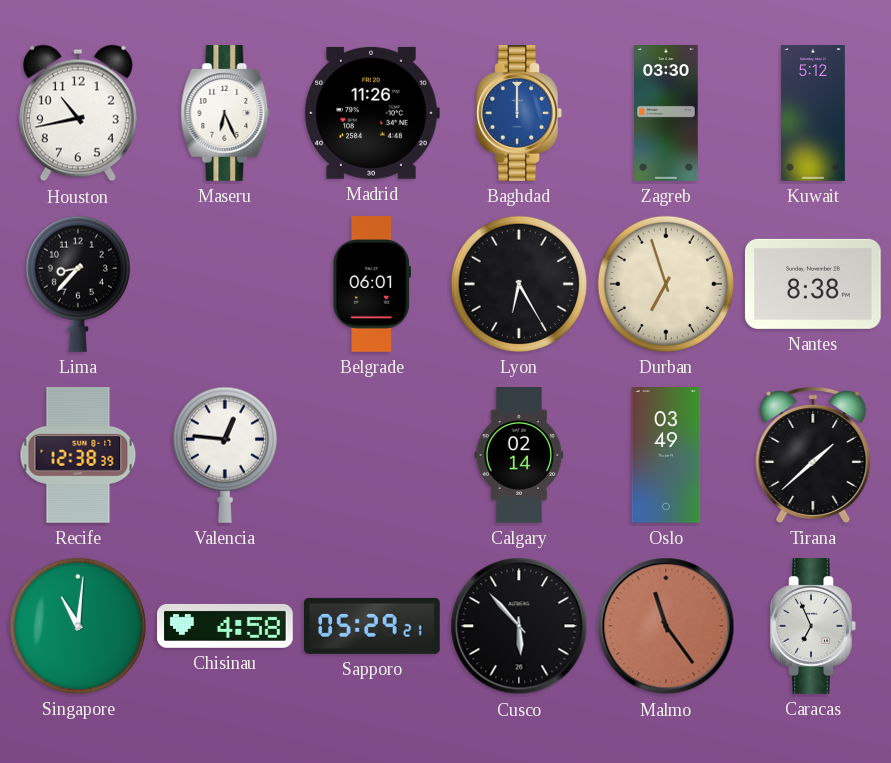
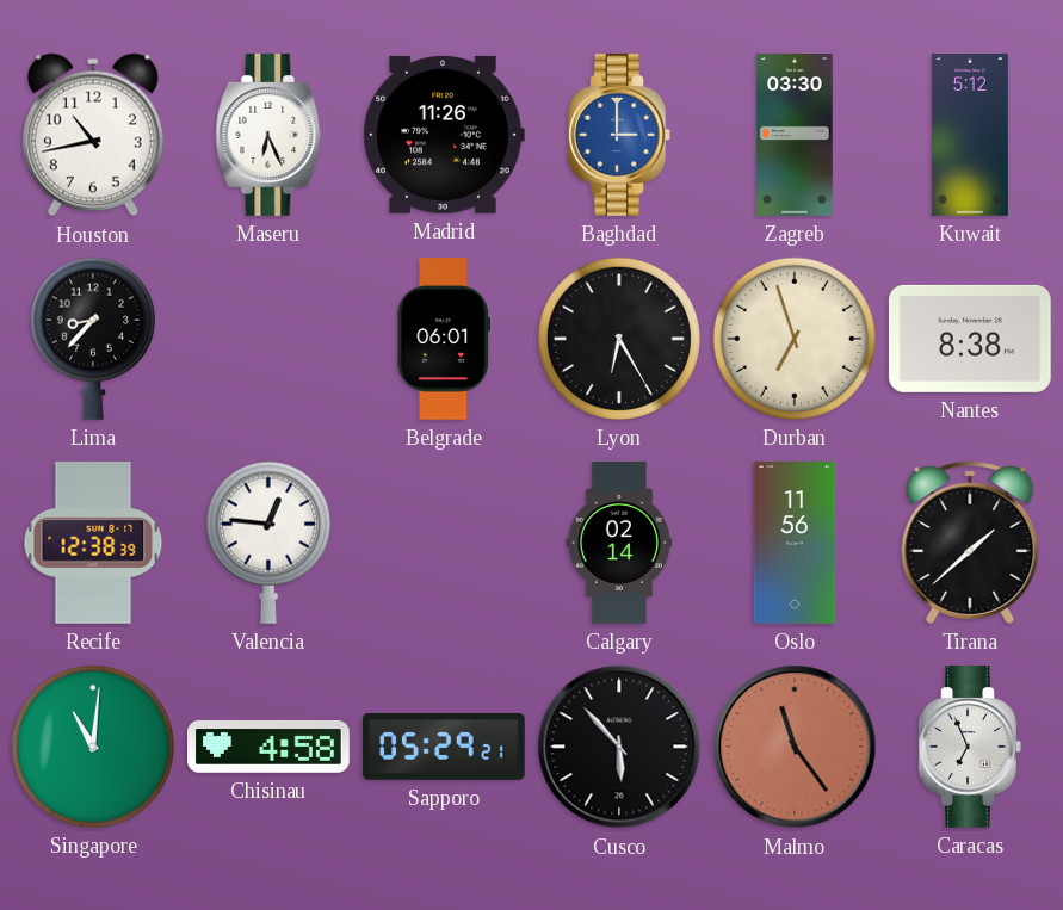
Baghdad: 12:00 -> 3:00 (619, 136)
Oslo: 03:49 -> 11:56 (795, 544)
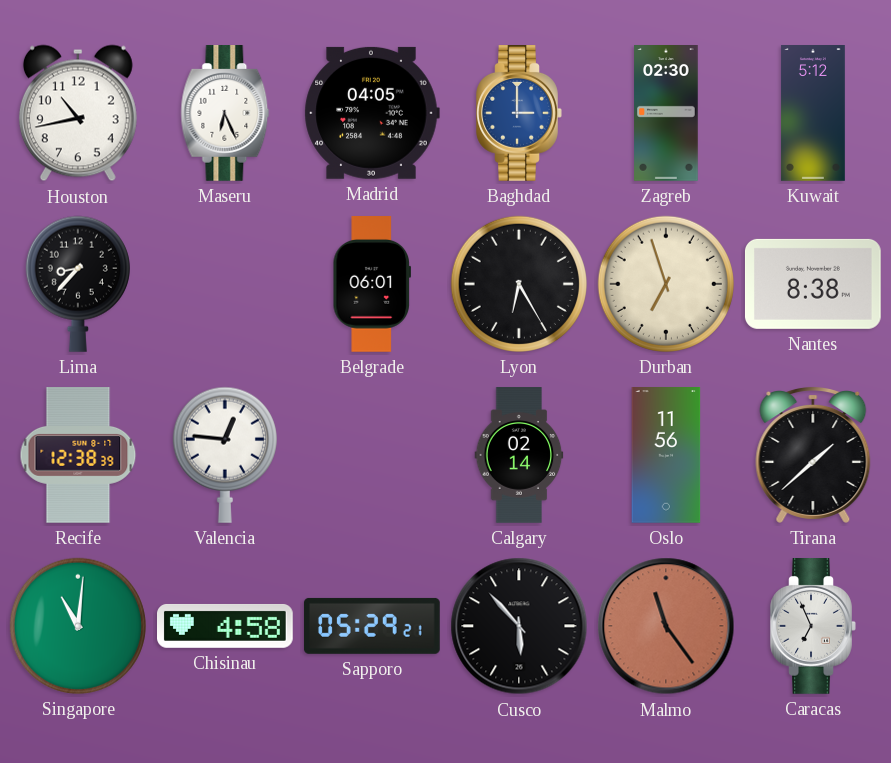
Madrid: 11:26 -> 04:05 (372, 113)
Zagreb: 03:30 -> 02:30 (666, 113)
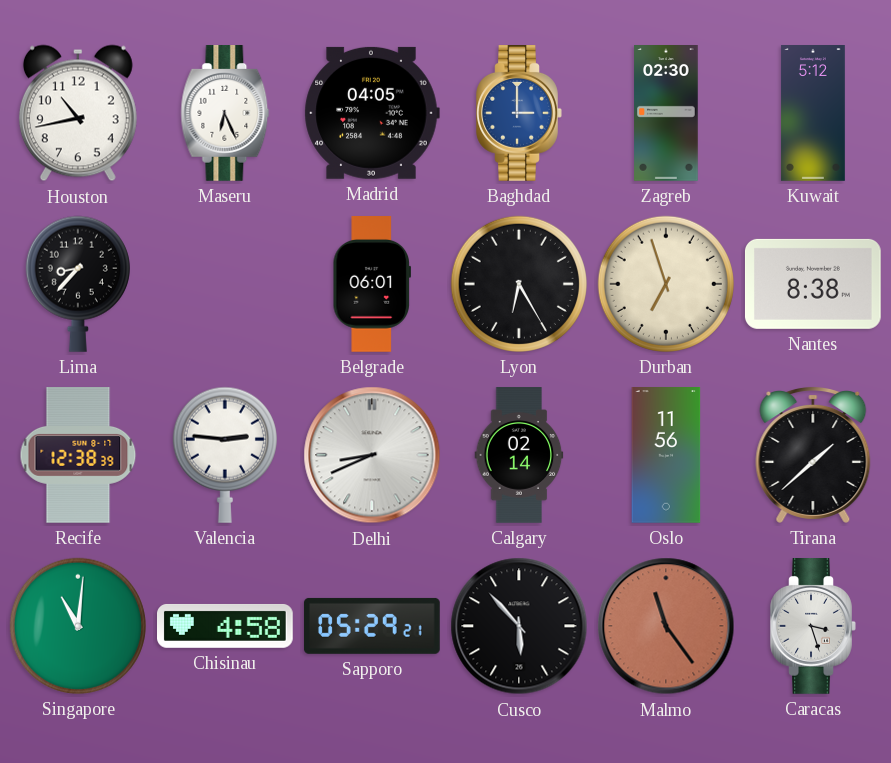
Valencia: 12:46 -> 2:46 (225, 455)
Delhi: none -> 8:41 (372, 455)
Caracas: 6:56 -> 3:27 (813, 627)
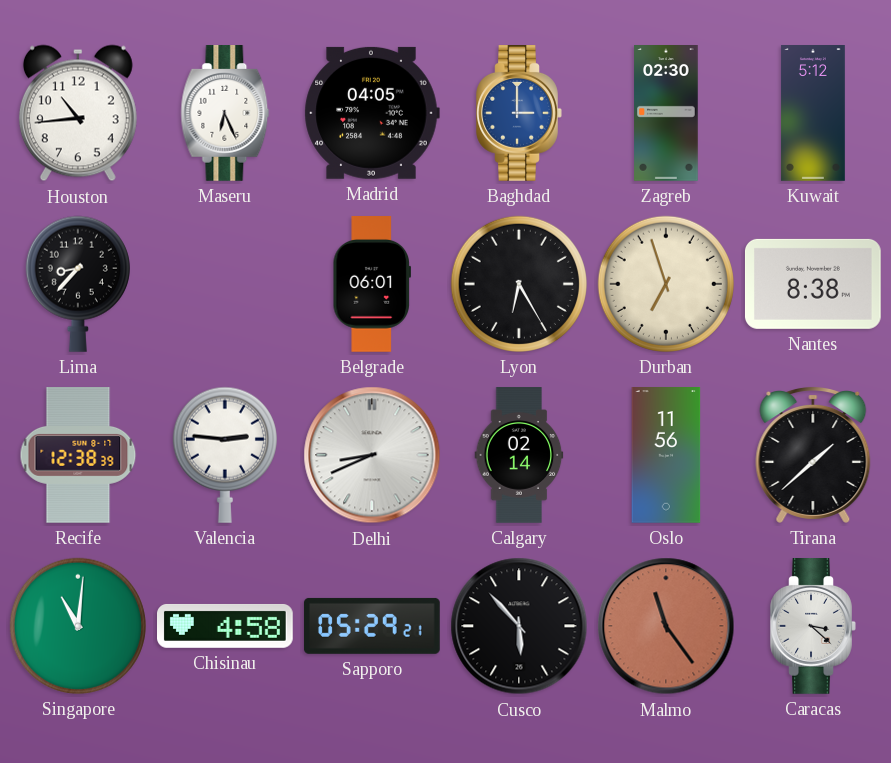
Houston: 10:43 -> 10:44 (78, 113)
Caracas: 3:27 -> 3:22 (813, 627)
